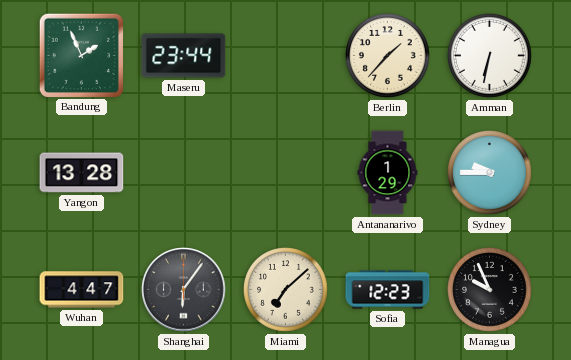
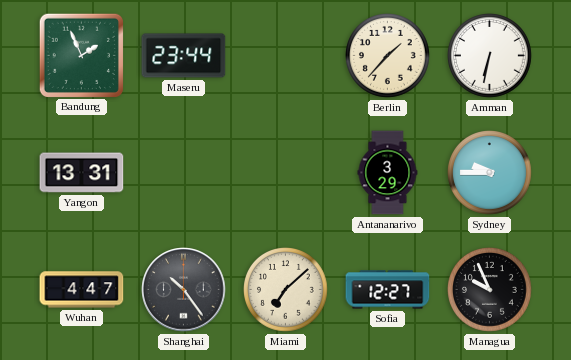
Yangon: 13:28 -> 13:31 (82, 173)
Antananarivo: 1:29 -> 3:29 (388, 173)
Shanghai: 6:06 -> 10:24 (184, 290)
Sofia: 12:23 -> 12:27 (388, 290)
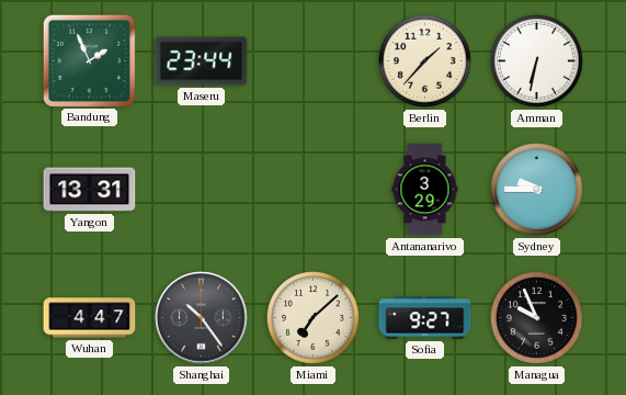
Sofia: 12:27 -> 9:27 (425, 318)
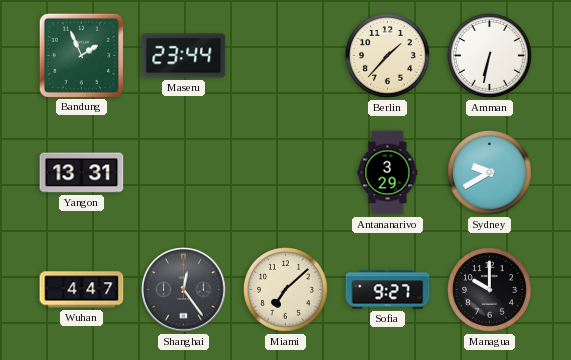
Sydney: 9:45 -> 9:40 (490, 173)
Shanghai: 10:24 -> 12:24 (184, 290)
Managua: 9:56 -> 10:00 (490, 290)
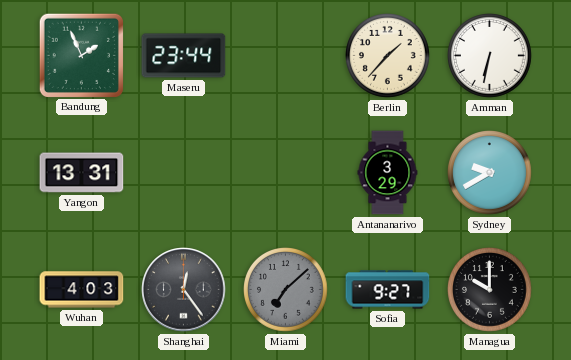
Wuhan: 4:47 -> 4:03 (82, 290)
Miami dial: cream -> grey (286, 290)
